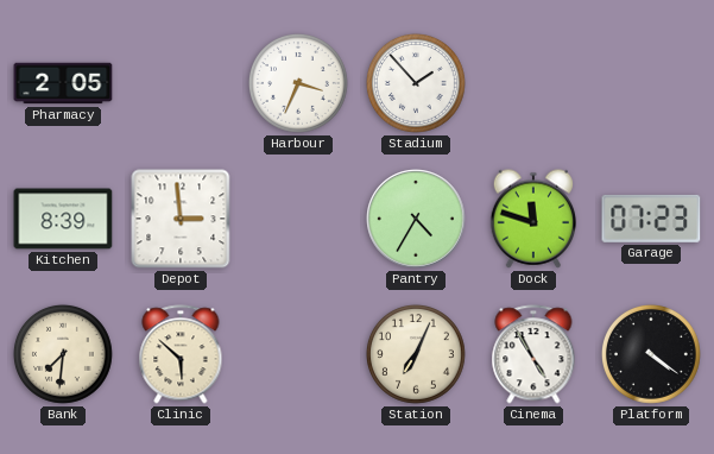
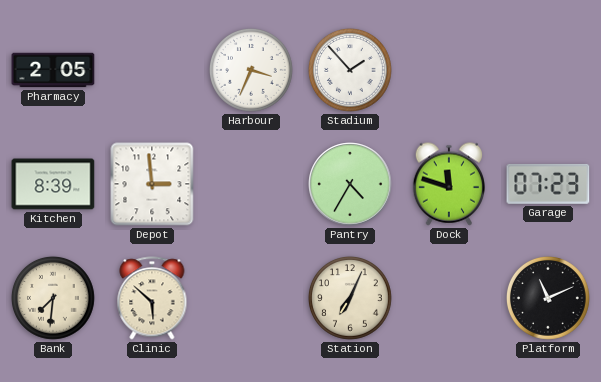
Cinema: 4:55 -> none (533, 354)
Platform: 4:21 -> 11:11 (548, 298)
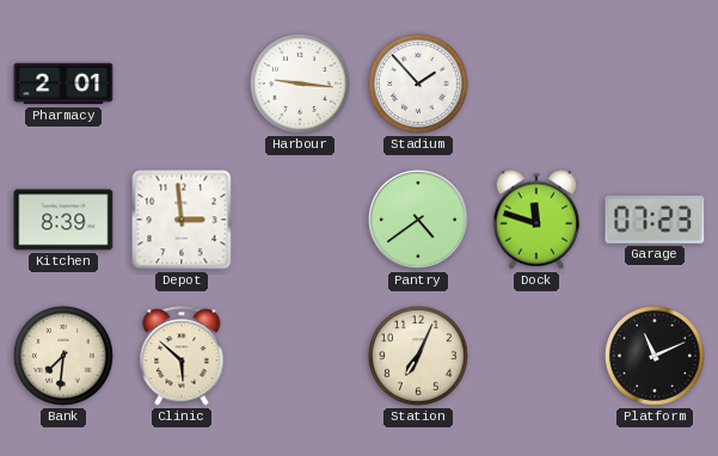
Pharmacy: 2:05 -> 2:01 (63, 84)
Harbour: 3:34 -> 9:16 (300, 84)
Pantry: 4:35 -> 4:39 (418, 220)
